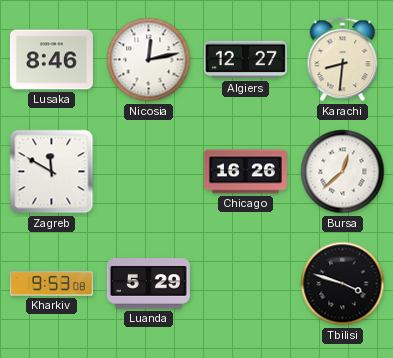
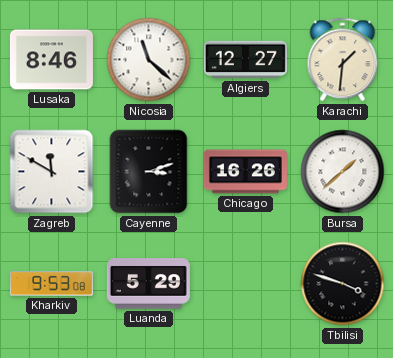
Nicosia: 12:13 -> 11:22 (149, 60)
Karachi: 8:31 -> 1:31 (343, 60)
Cayenne: none -> 3:12 (149, 172)
Bursa: 12:38 -> 1:38 (343, 172)
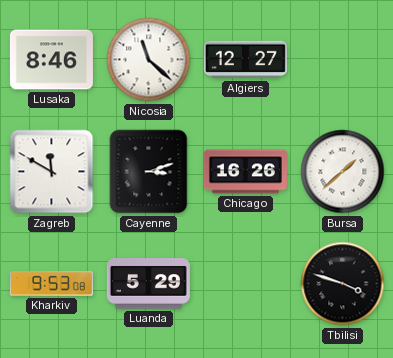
Karachi: 1:31 -> none (343, 60)
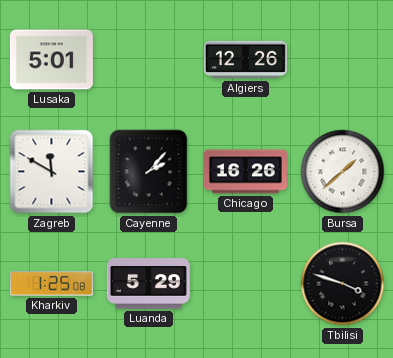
Lusaka: 8:46 -> 5:01 (51, 60)
Nicosia: 11:22 -> none (149, 60)
Algiers: 12:27 -> 12:26 (245, 60)
Cayenne: 3:12 -> 2:07 (149, 172)
Kharkiv: 9:53 -> 1:25 (51, 284)
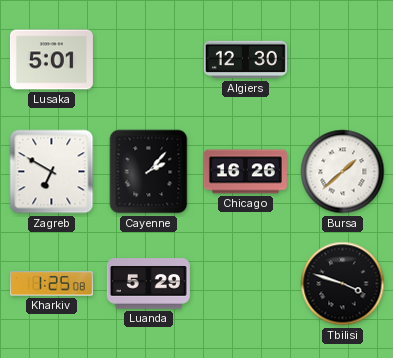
Algiers: 12:26 -> 12:30 (245, 60)
Zagreb: 11:50 -> 6:50 (52, 172)
